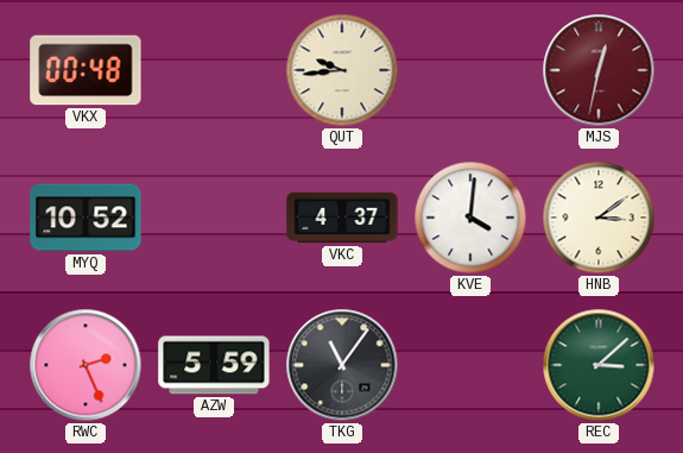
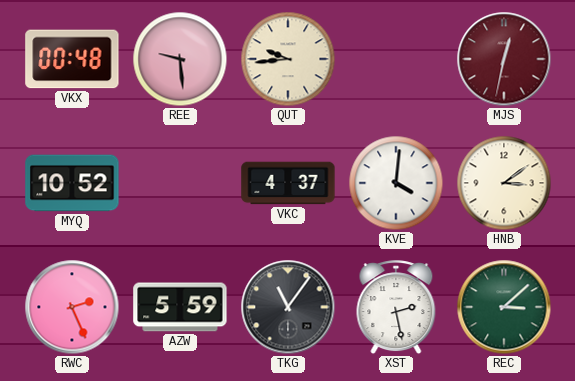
REE: none -> 9:29 (180, 59)
XST: none -> 2:28 (396, 308)
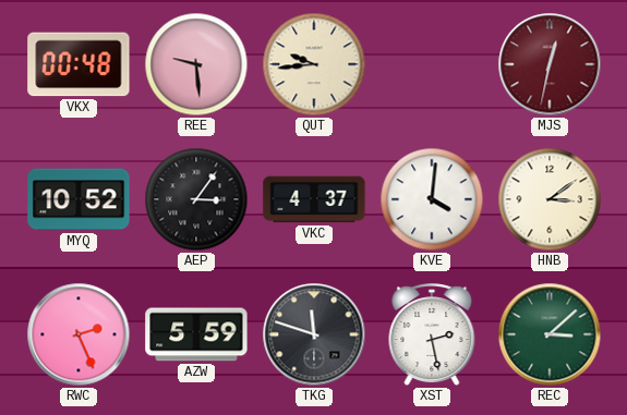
AEP: none -> 3:06 (196, 199)
TKG: 11:06 -> 11:48 (314, 334)
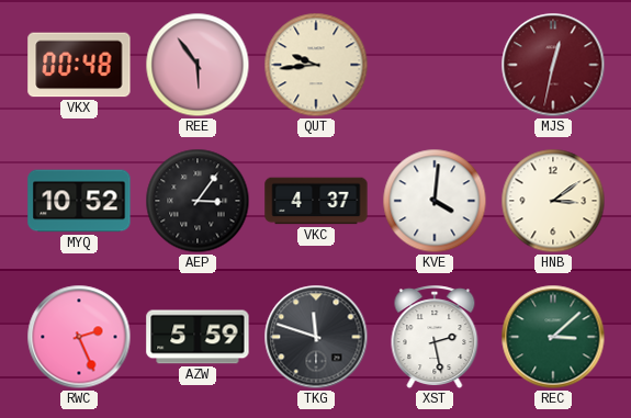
REE: 9:29 -> 5:54 (198, 65)
